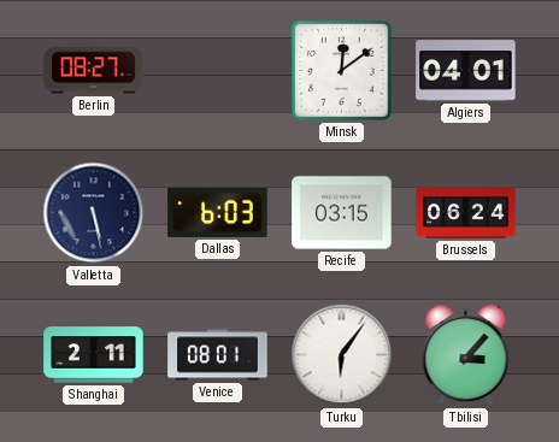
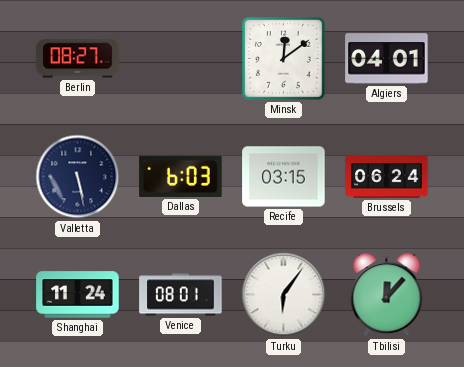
Shanghai: 2:11 -> 11:24 (78, 295)
Tbilisi: 3:07 -> 12:07 (387, 295)
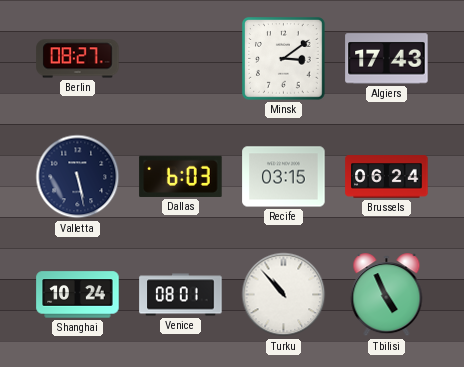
Minsk: 12:09 -> 3:09 (284, 59)
Algiers: 04:01 -> 17:43 (387, 59)
Shanghai: 11:24 -> 10:24 (78, 295)
Turku: 6:06 -> 10:53 (284, 295)
Tbilisi: 12:07 -> 4:56 (387, 295)
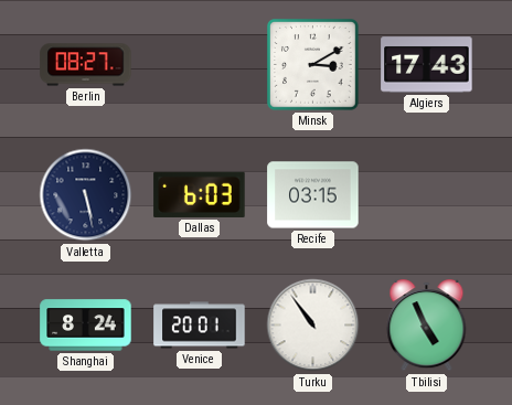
Minsk: 3:09 -> 3:10 (313, 65)
Brussels: 06:24 -> none (387, 177)
Shanghai: 10:24 -> 8:24 (86, 326)
Venice: 08:01 -> 20:01 (200, 326)
Turku: 10:53 -> 10:54 (313, 326)
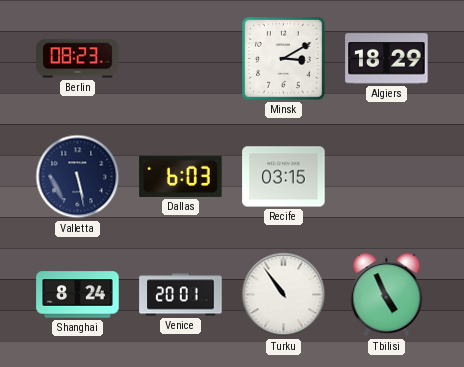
Berlin: 08:27 -> 08:23 (78, 59)
Algiers: 17:43 -> 18:29 (387, 59)
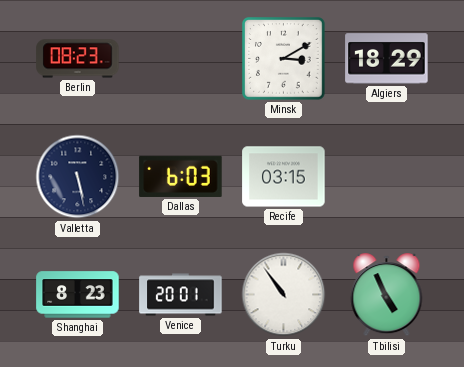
Shanghai: 8:24 -> 8:23 (78, 295)
